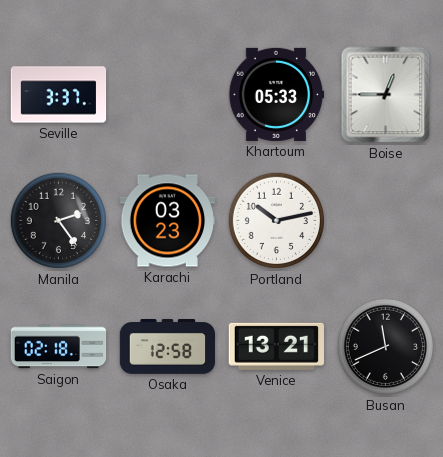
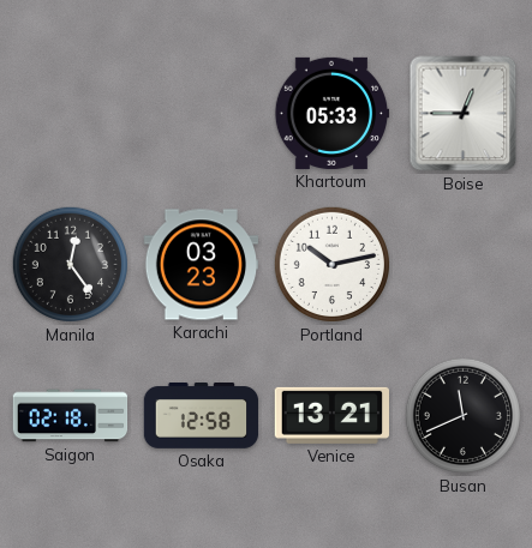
Seville: 3:37 -> none (59, 95)
Manila: 2:24 -> 12:24 (70, 264)
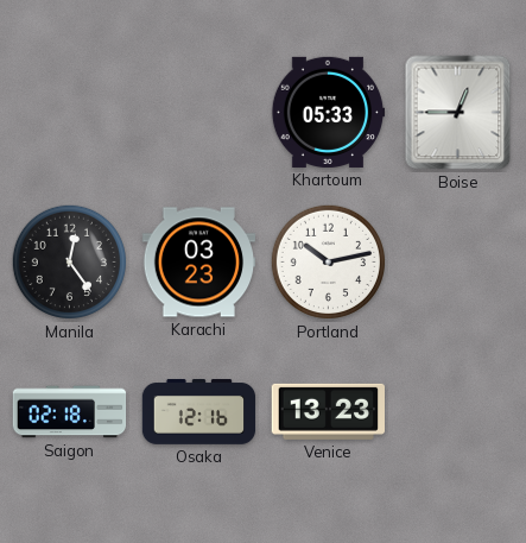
Osaka: 12:58 -> 12:16 (199, 412)
Venice: 13:21 -> 13:23 (328, 411)
Busan: 11:41 -> none (462, 415)
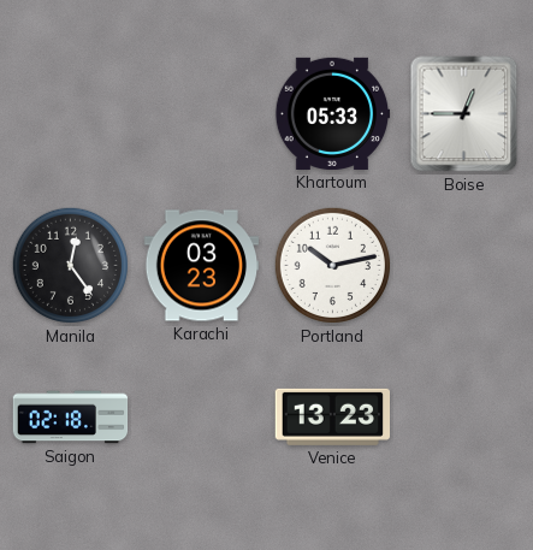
Osaka: 12:16 -> none (199, 412)
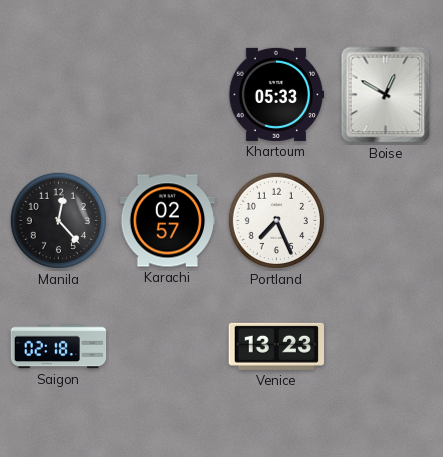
Boise: 12:45 -> 12:50 (386, 95)
Manila: 12:24 -> 12:23 (58, 220)
Karachi: 03:23 -> 02:57 (168, 221)
Portland: 10:13 -> 7:26 (276, 220)
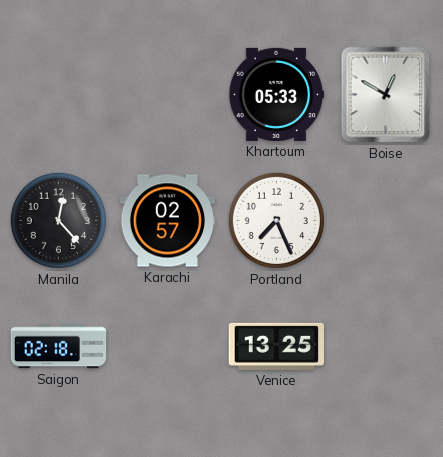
Venice: 13:23 -> 13:25 (276, 346)
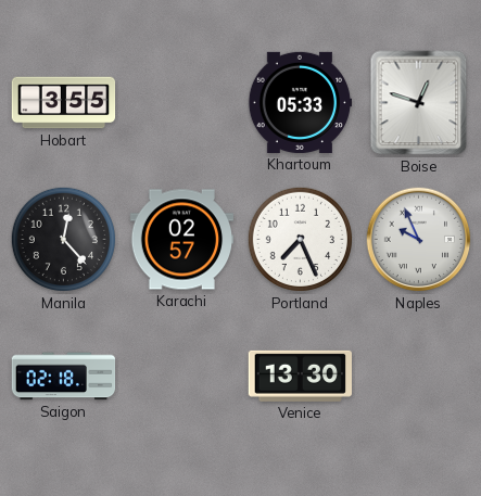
Hobart: none -> 3:55 (64, 103)
Boise: 12:50 -> 12:48 (419, 103)
Naples: none -> 9:56 (419, 240)
Venice: 13:25 -> 13:30 (300, 376)
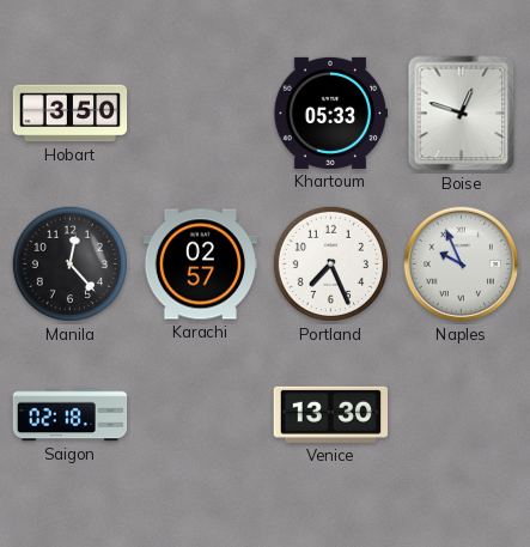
Hobart: 3:55 -> 3:50 (71, 114)
